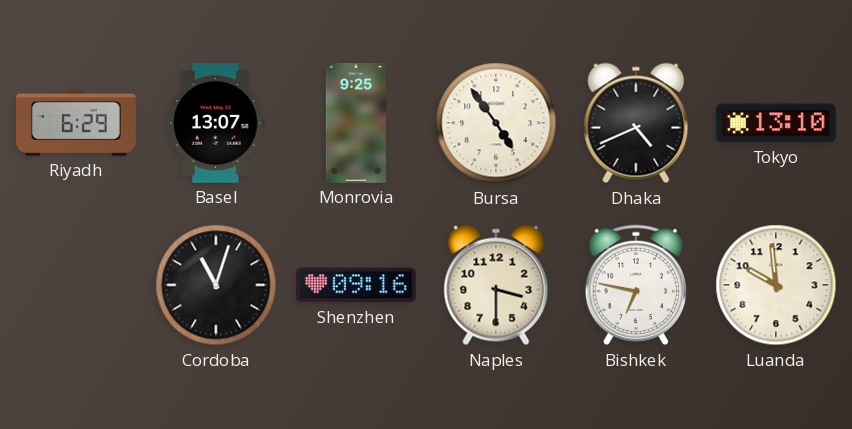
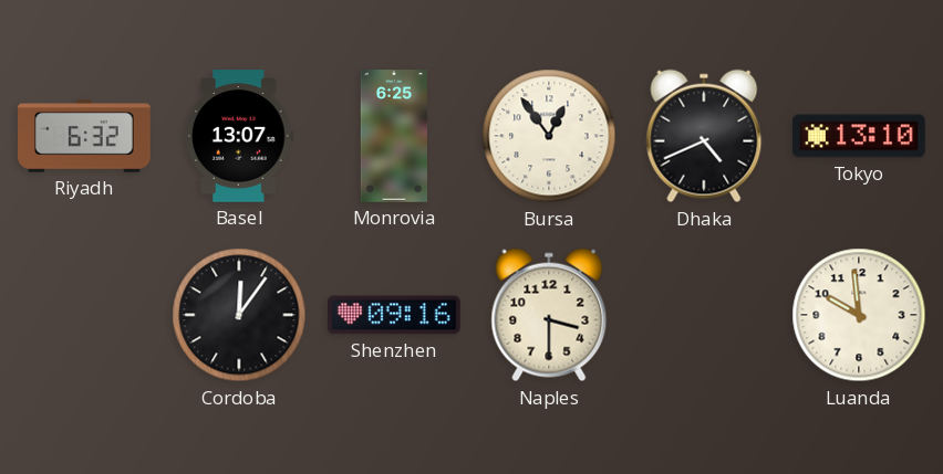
Riyadh: 6:29 -> 6:32 (84, 136)
Monrovia: 9:25 -> 6:25 (394, 136)
Bursa: 4:54 -> 12:54 (549, 136)
Cordoba: 11:03 -> 12:06 (239, 315)
Bishkek: 6:47 -> none (636, 285)
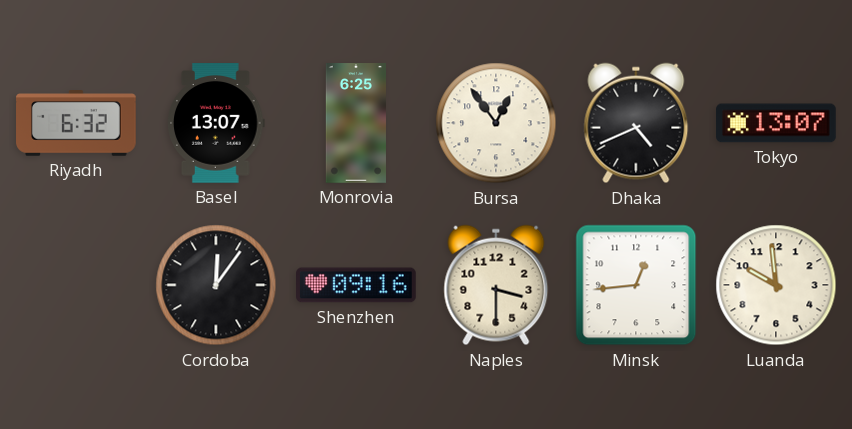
Tokyo: 13:10 -> 13:07 (776, 123)
Minsk: none -> 12:44 (636, 285)
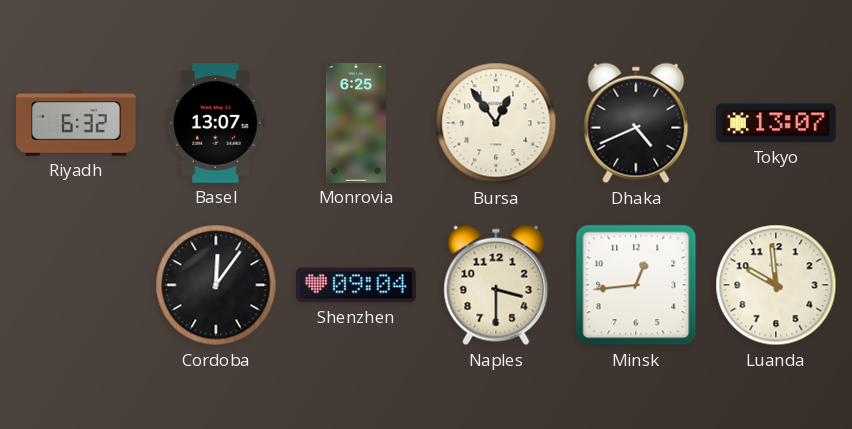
Shenzhen: 09:16 -> 09:04 (357, 285)
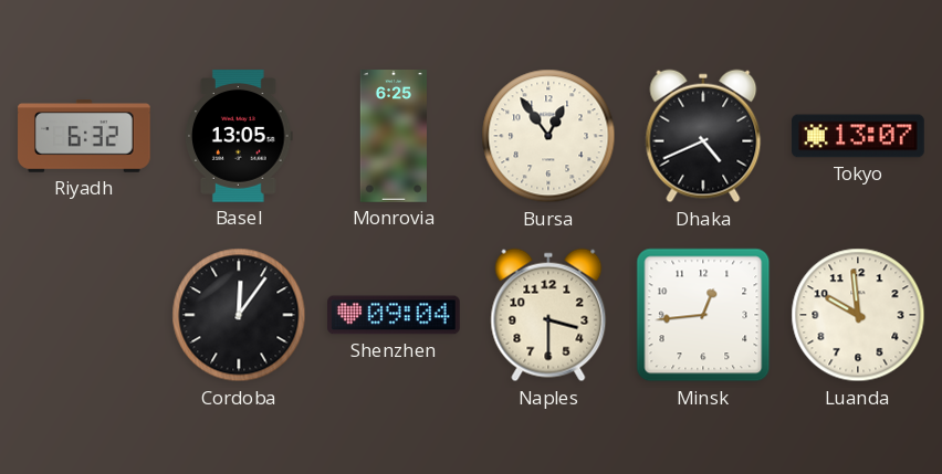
Basel: 13:07 -> 13:05 (240, 136)
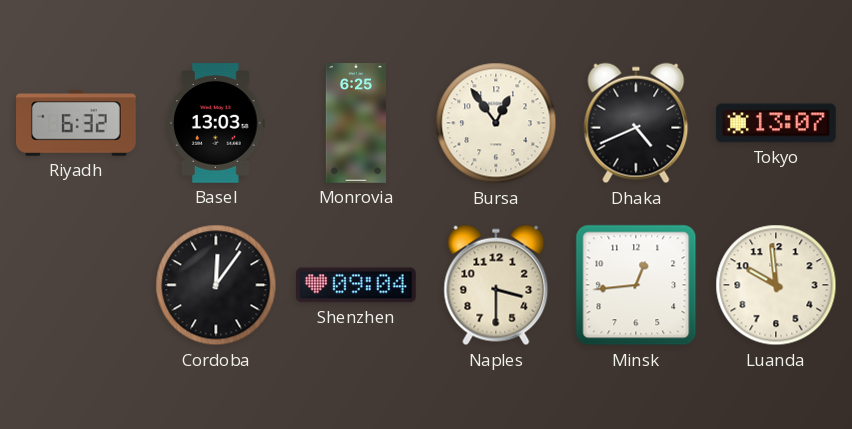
Basel: 13:05 -> 13:03 (217, 123)
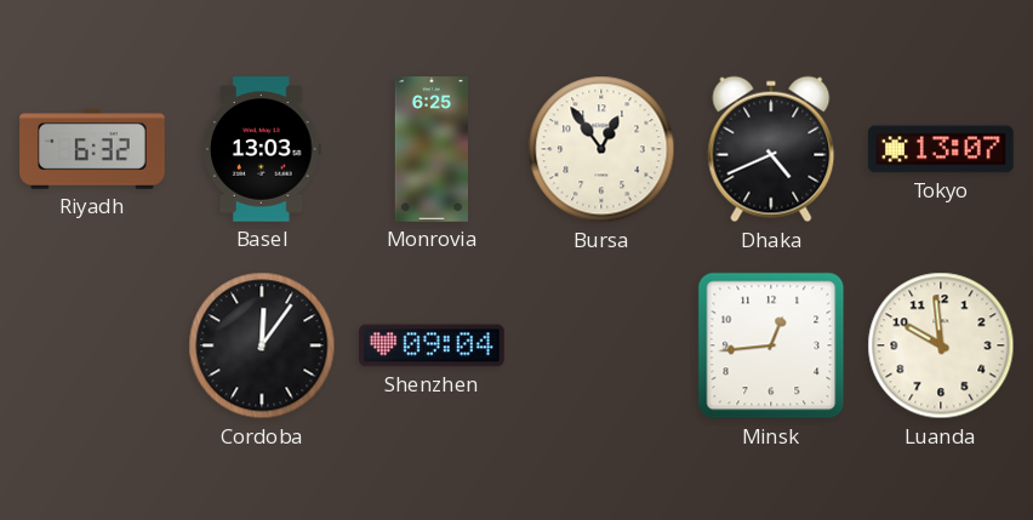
Naples: 3:30 -> none (496, 285)
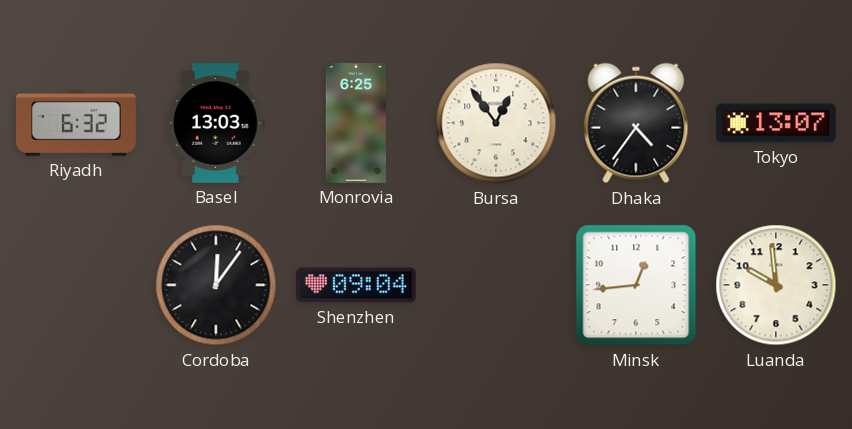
Dhaka: 4:41 -> 4:36 (636, 123)
